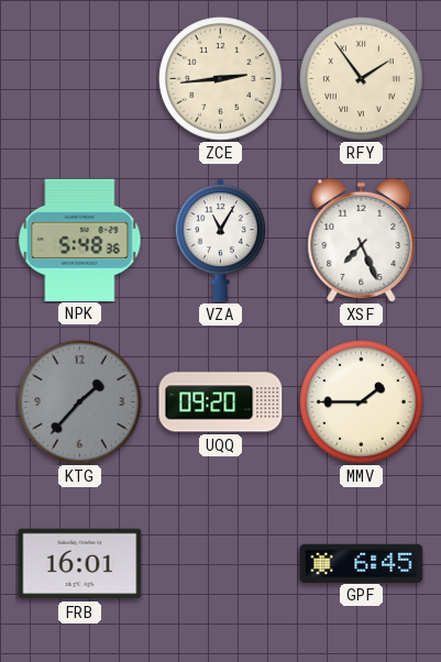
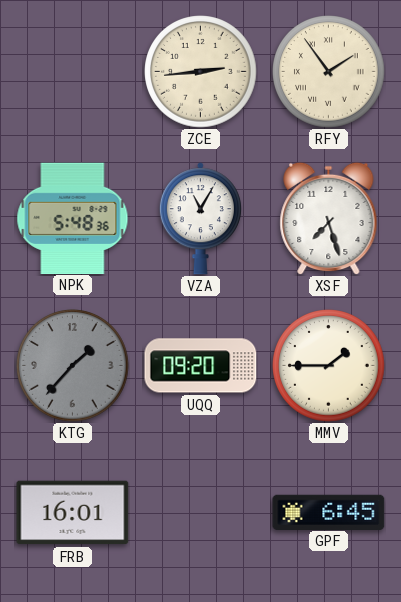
XSF: 7:26 -> 7:27 (329, 218)
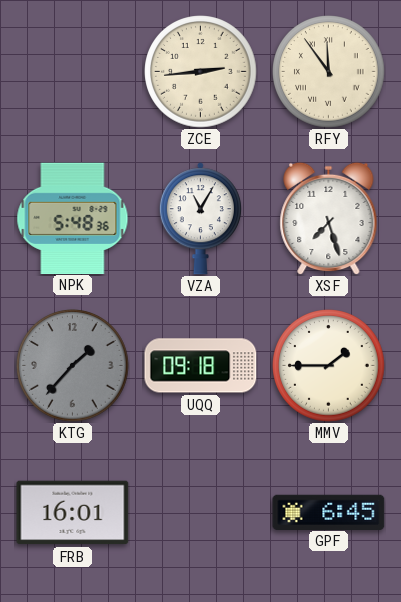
RFY: 1:54 -> 11:54 (329, 72)
UQQ: 09:20 -> 09:18 (201, 366)
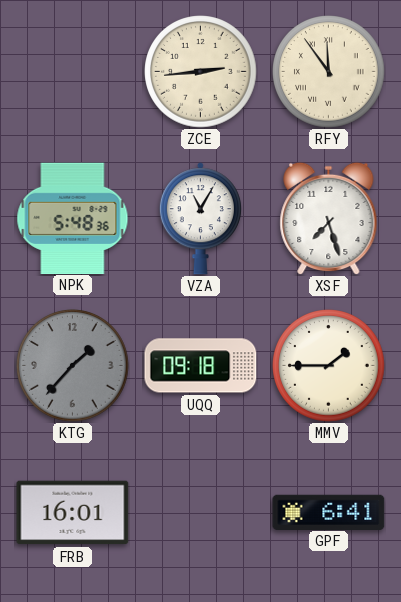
GPF: 6:45 -> 6:41 (329, 512)
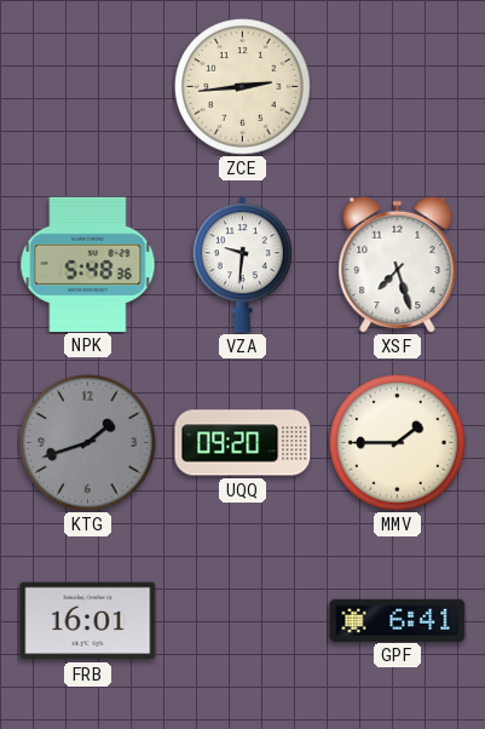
RFY: 11:54 -> none (329, 72)
VZA: 11:05 -> 9:31 (242, 265)
KTG: 1:37 -> 1:42 (88, 443)
UQQ: 09:18 -> 09:20 (243, 443)
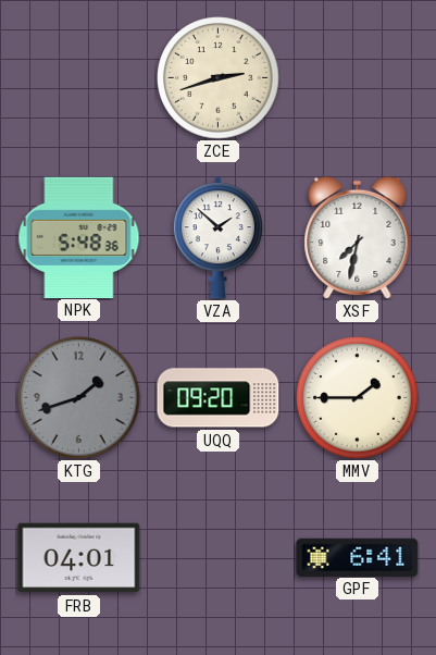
ZCE: 2:44 -> 2:42 (219, 78)
VZA: 9:31 -> 1:52 (217, 238)
XSF: 7:27 -> 7:32 (358, 237)
FRB: 16:01 -> 04:01 (79, 558)
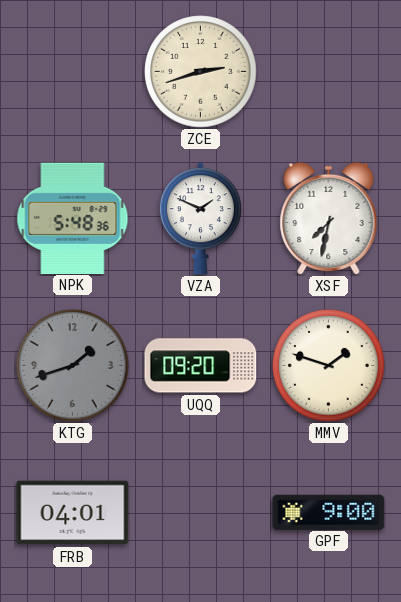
VZA: 1:52 -> 1:49 (200, 219)
MMV: 1:45 -> 1:48 (329, 366)
GPF: 6:41 -> 9:00 (329, 512)
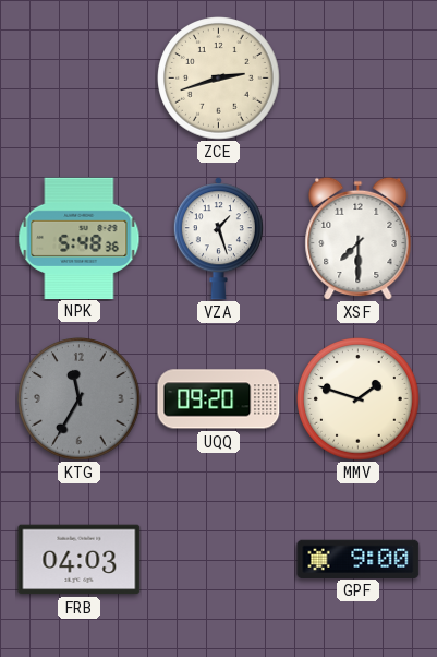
VZA: 1:49 -> 1:27 (218, 239)
XSF: 7:32 -> 7:30 (359, 238)
KTG: 1:42 -> 11:35 (80, 399)
FRB: 04:01 -> 04:03 (80, 560)
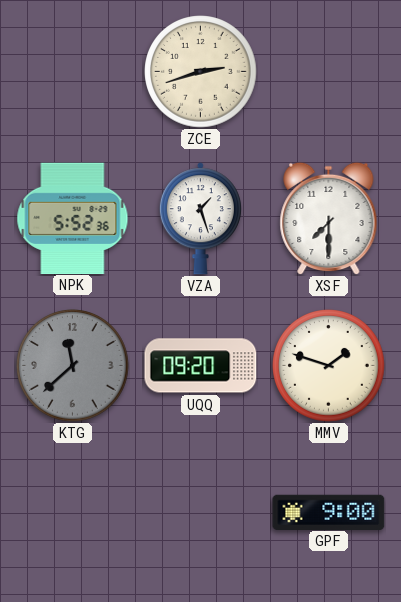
NPK: 5:48 -> 5:52 (73, 218)
KTG: 11:35 -> 11:38 (73, 366)
FRB: 04:03 -> none (80, 560)
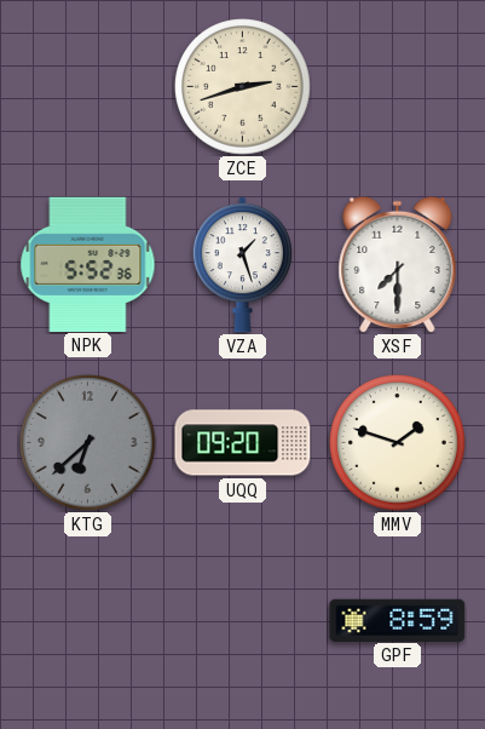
KTG: 11:38 -> 6:38 (88, 443)
GPF: 9:00 -> 8:59 (398, 620)
